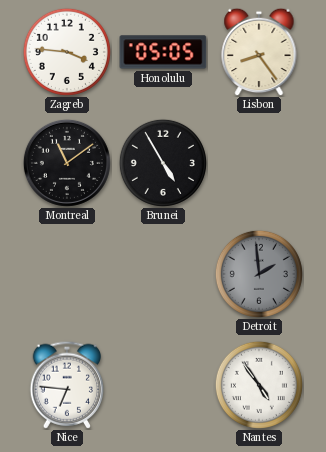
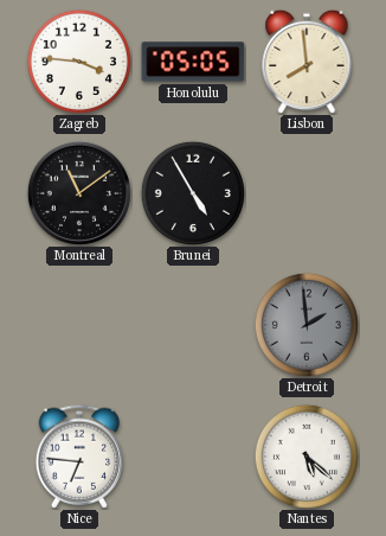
Lisbon: 8:24 -> 7:59 (307, 62)
Nantes: 4:54 -> 5:22 (307, 457)
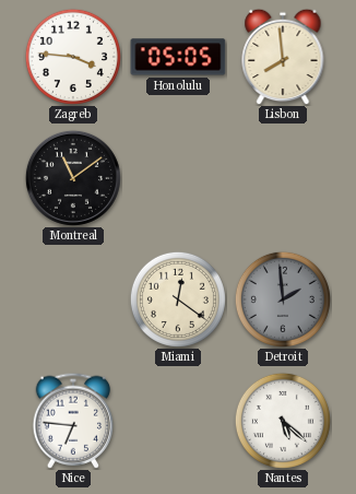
Brunei: 4:55 -> none (193, 193)
Miami: none -> 12:21 (178, 299)
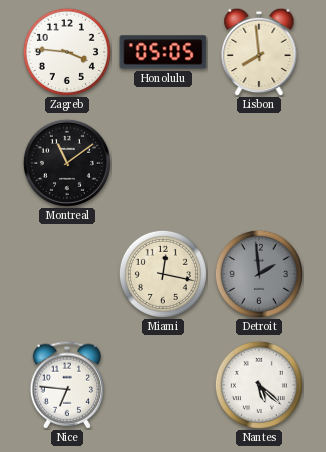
Miami: 12:21 -> 12:17 (163, 274)
